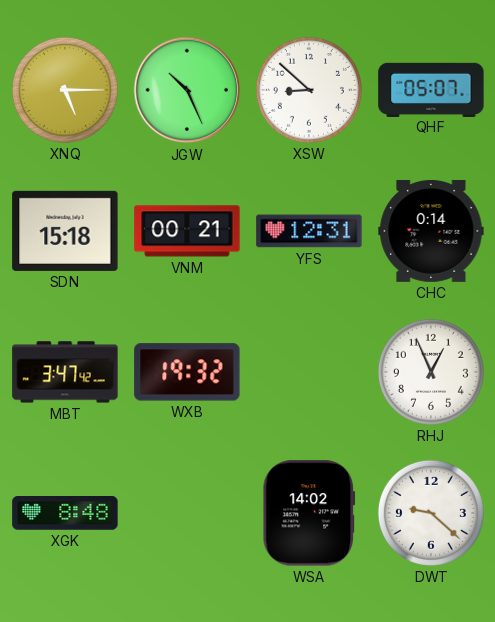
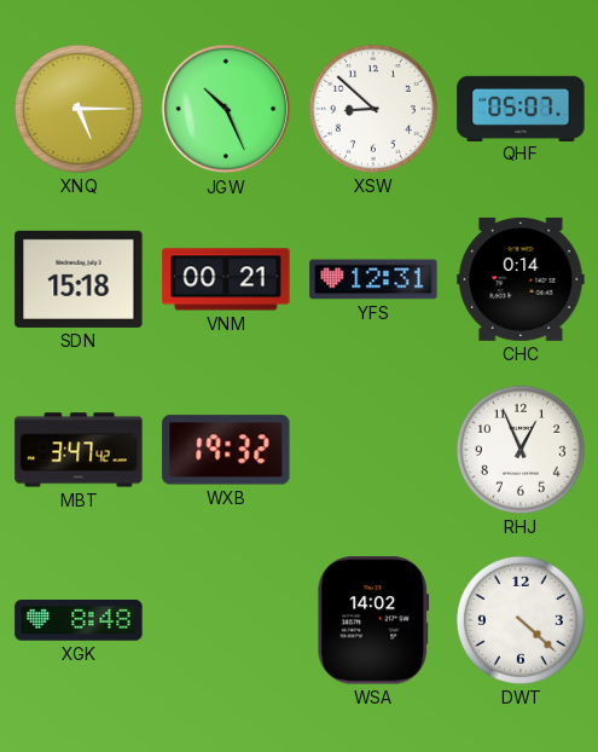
DWT: 9:22 -> 4:22 (521, 620)
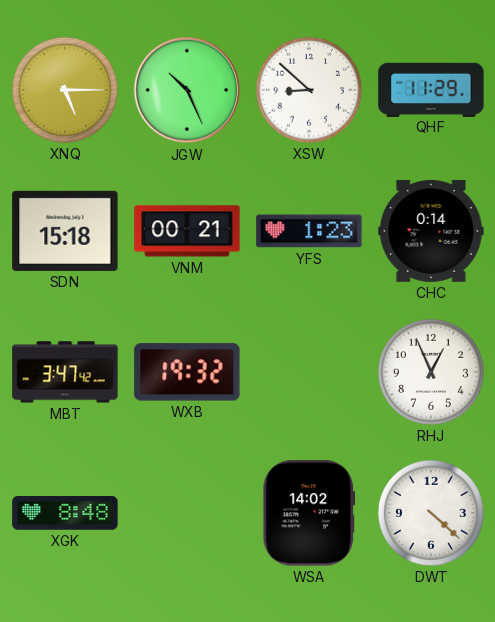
QHF: 05:07 -> 11:29 (431, 89)
YFS: 12:31 -> 1:23 (309, 231)
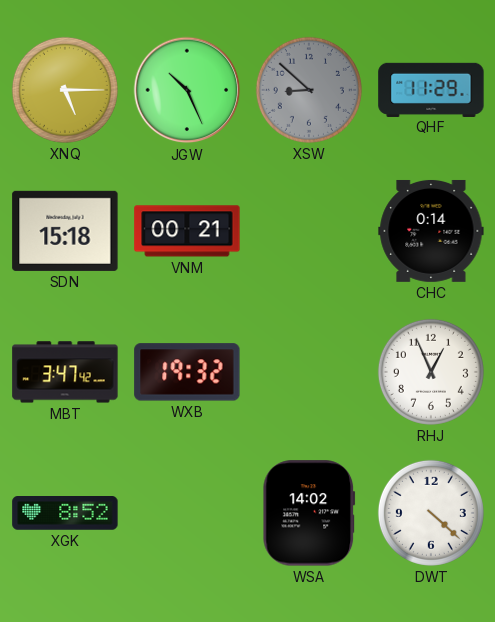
XSW dial: white -> grey (309, 90)
YFS: 1:23 -> none (309, 231)
XGK: 8:48 -> 8:52 (65, 514)
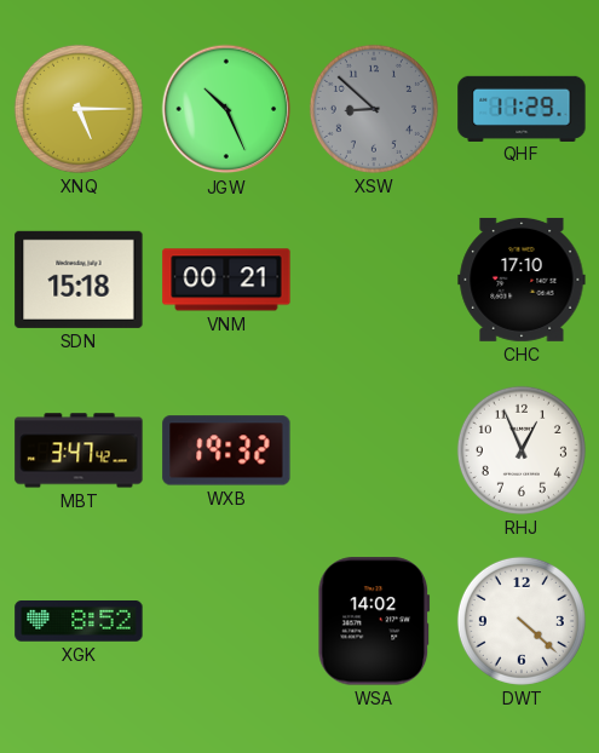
CHC: 0:14 -> 17:10 (522, 280)
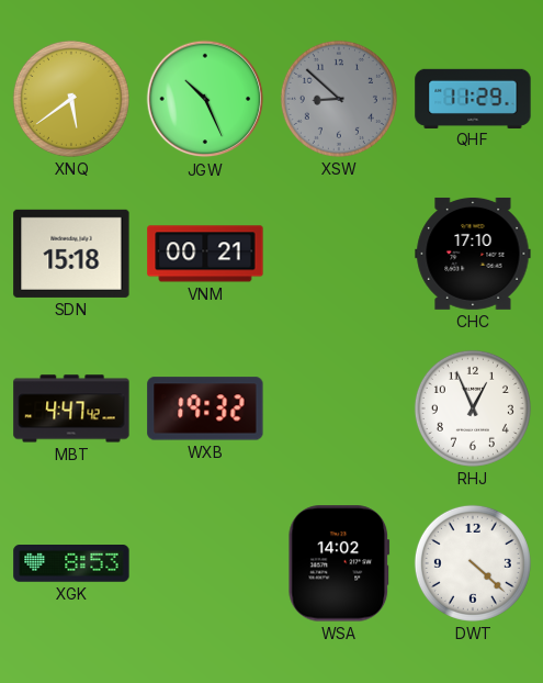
XNQ: 5:15 -> 5:39 (71, 99)
MBT: 3:47 -> 4:47 (71, 408)
XGK: 8:52 -> 8:53 (71, 564)
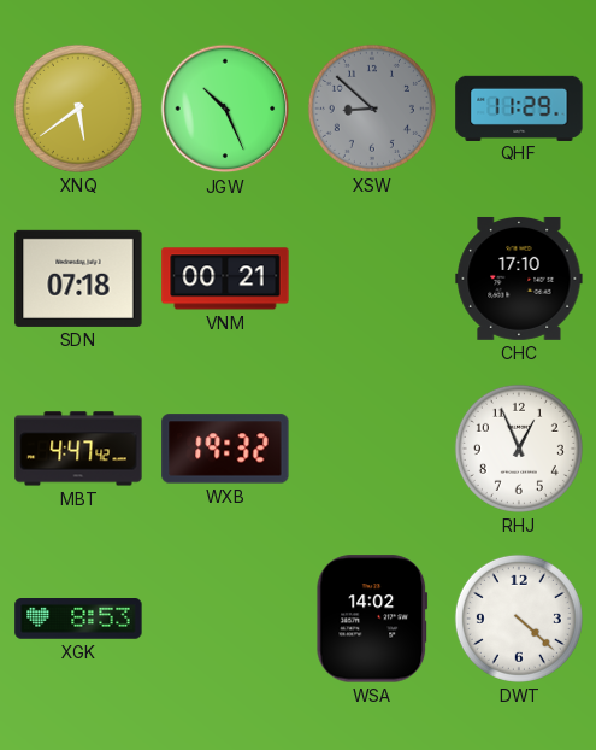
SDN: 15:18 -> 07:18 (78, 279)
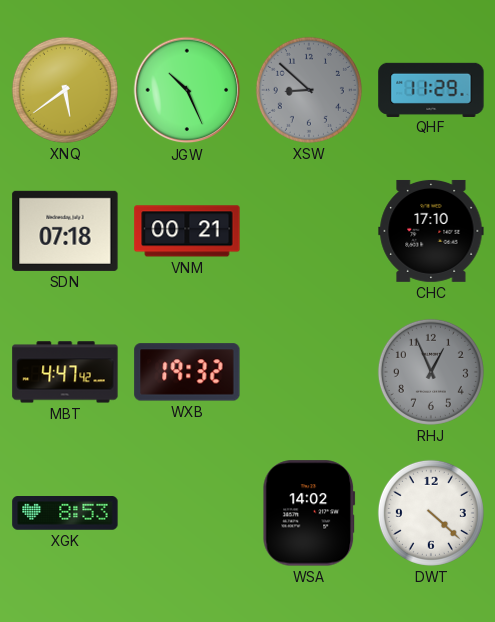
RHJ dial: white -> grey (431, 372)
